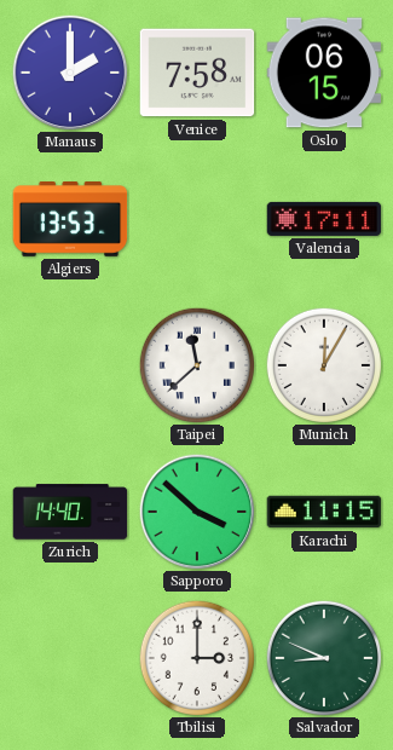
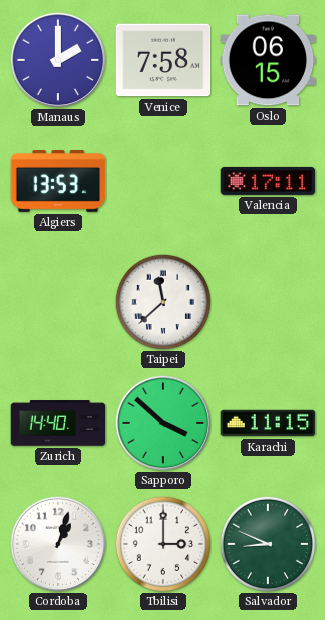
Munich: 12:05 -> none (323, 364)
Cordoba: none -> 1:03 (58, 544)
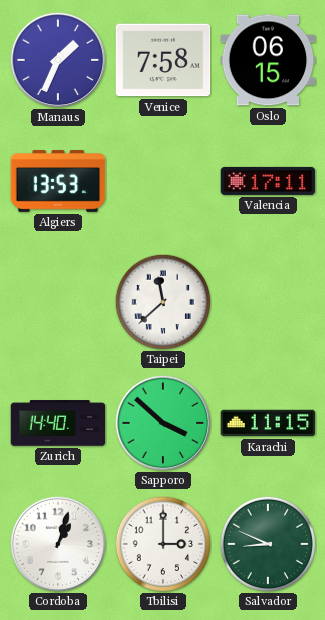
Manaus: 2:00 -> 1:34 (58, 60)
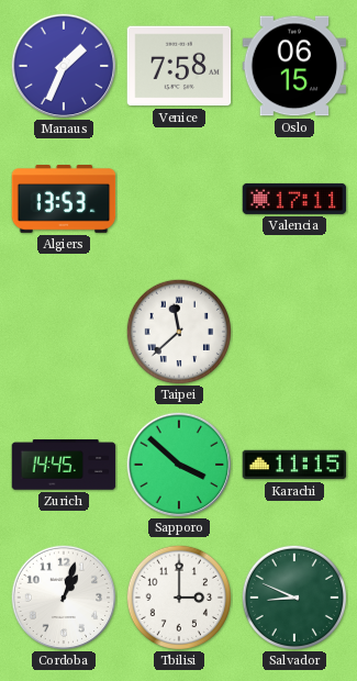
Zurich: 14:40 -> 14:45 (64, 465)
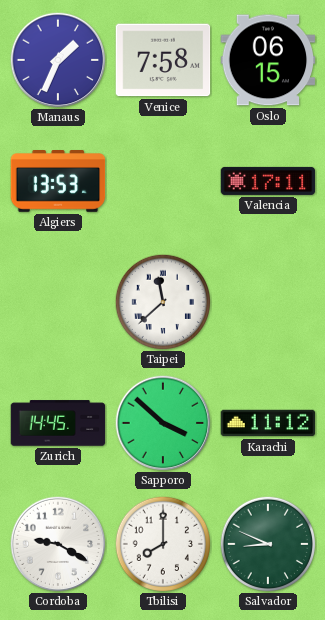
Karachi: 11:15 -> 11:12 (268, 423)
Cordoba: 1:03 -> 9:20 (58, 544)
Tbilisi: 3:00 -> 8:00 (162, 543)
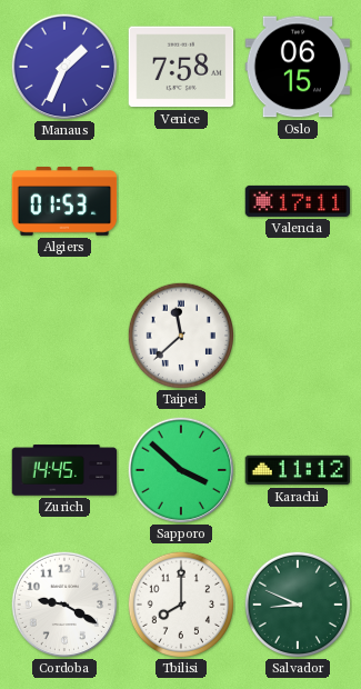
Algiers: 13:53 -> 01:53 (64, 202)
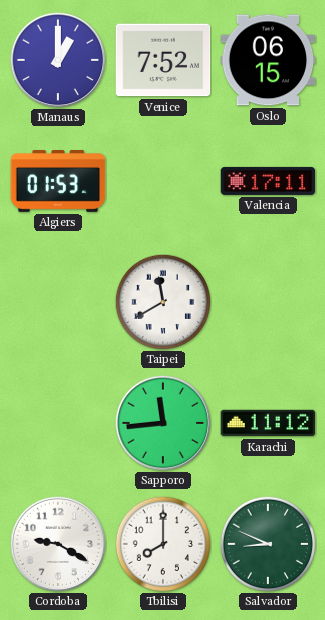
Manaus: 1:34 -> 1:00 (58, 60)
Venice: 7:58 -> 7:52 (163, 60)
Taipei: 11:38 -> 11:40 (162, 301)
Zurich: 14:45 -> none (64, 470)
Sapporo: 3:52 -> 11:44 (163, 423)
